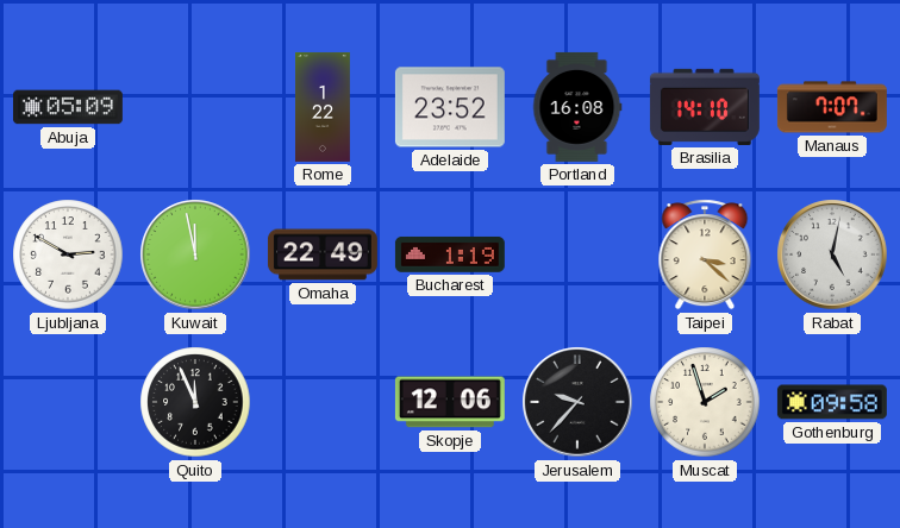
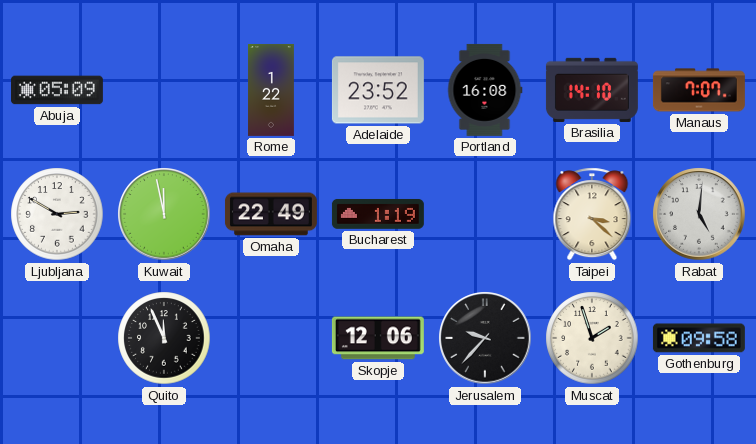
Rabat: 5:02 -> 5:01 (699, 214)
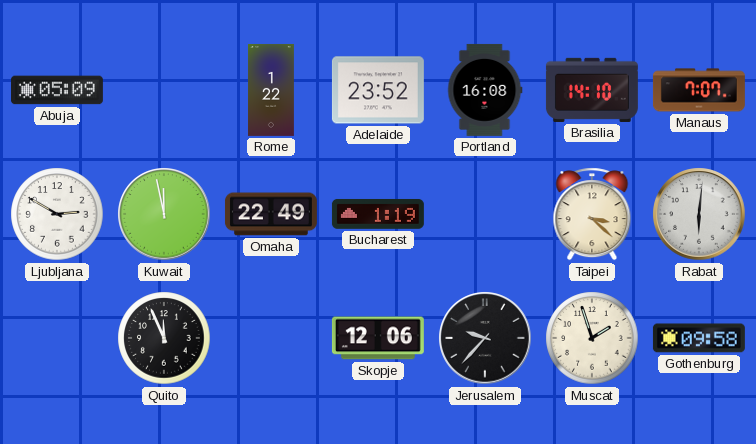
Rabat: 5:01 -> 6:01 (699, 214)
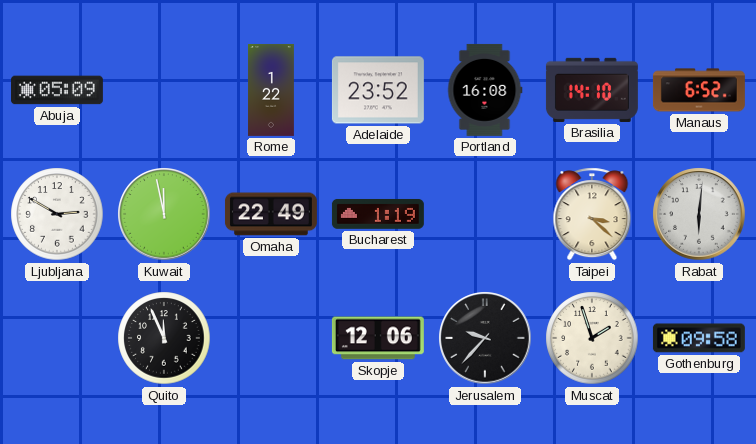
Manaus: 7:07 -> 6:52 (699, 90)
